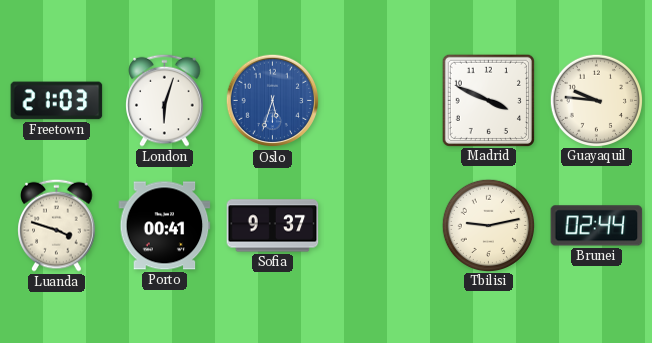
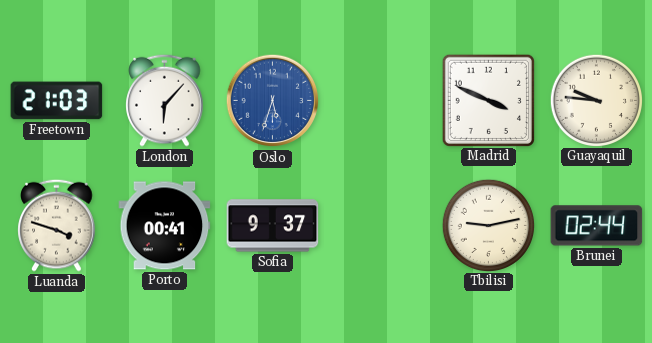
London: 6:03 -> 6:07 (165, 100)
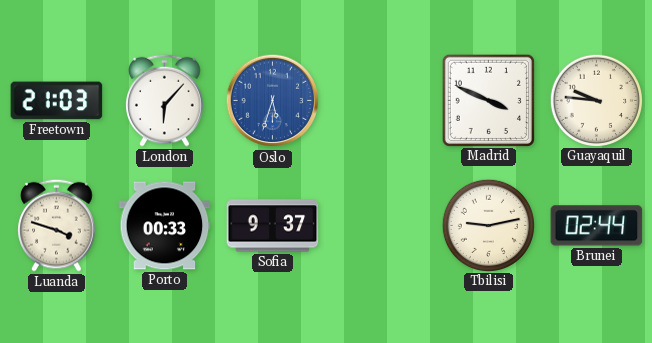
Porto: 00:41 -> 00:33 (165, 226)
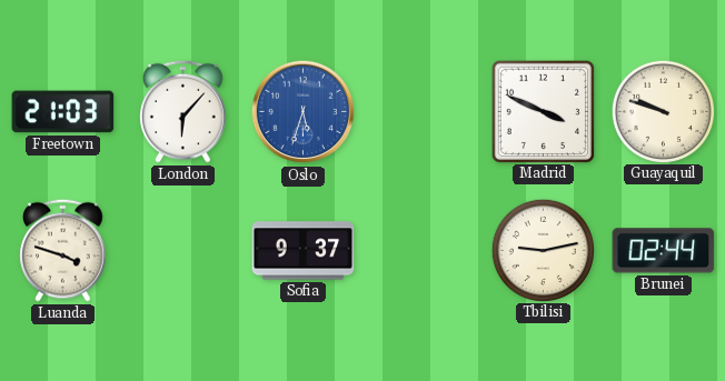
Guayaquil: 9:46 -> 9:48 (663, 111)
Porto: 00:33 -> none (165, 226)
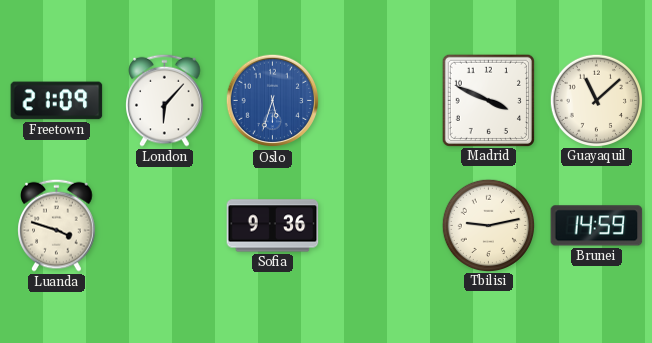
Freetown: 21:03 -> 21:09 (57, 101)
Guayaquil: 9:48 -> 11:08 (596, 100)
Sofia: 9:37 -> 9:36 (273, 226)
Brunei: 02:44 -> 14:59 (597, 226)
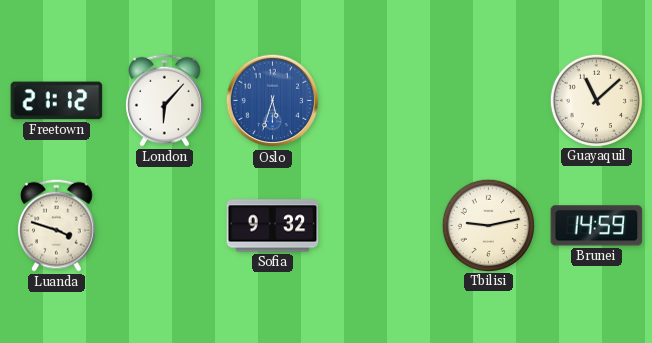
Freetown: 21:09 -> 21:12 (57, 101)
Madrid: 3:49 -> none (488, 100)
Sofia: 9:36 -> 9:32 (273, 226)
